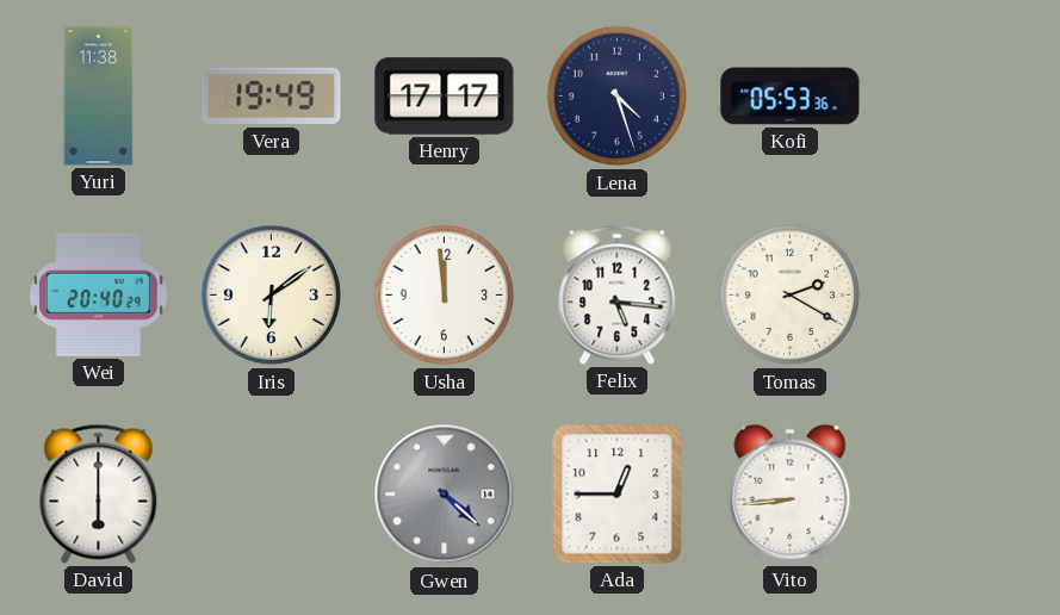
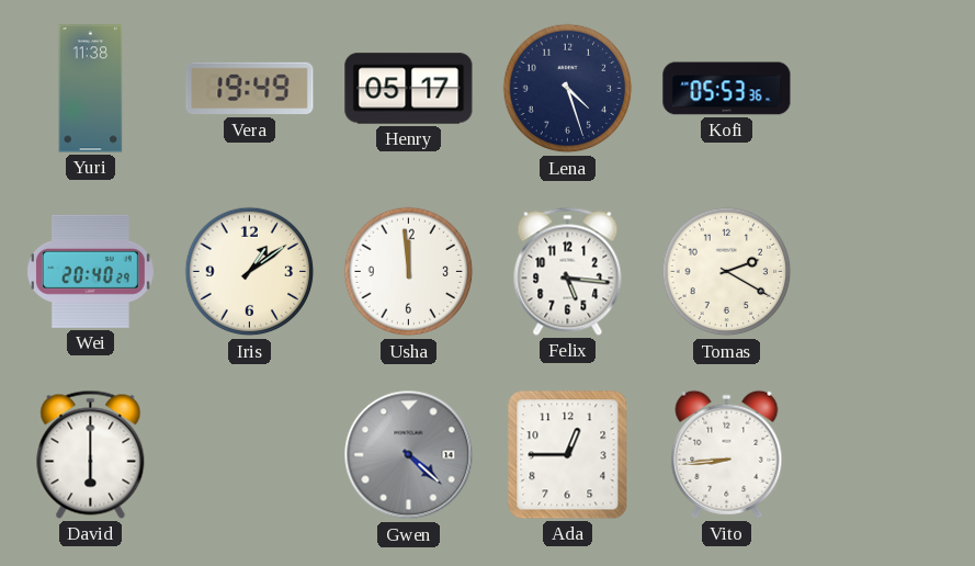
Henry: 17:17 -> 05:17 (409, 89)
Iris: 6:09 -> 1:09 (250, 272)
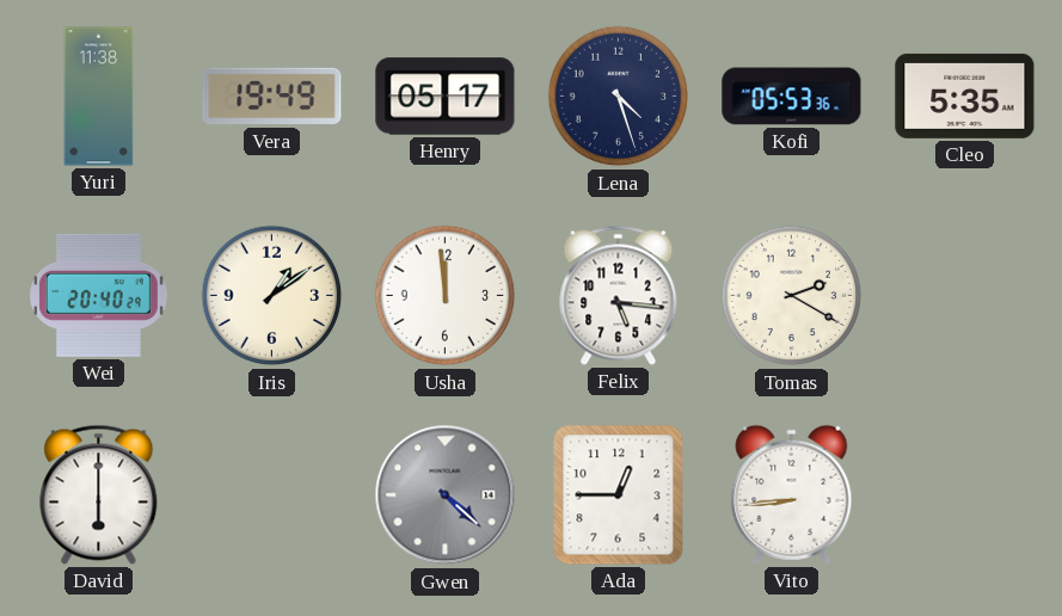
Cleo: none -> 5:35 (965, 96)
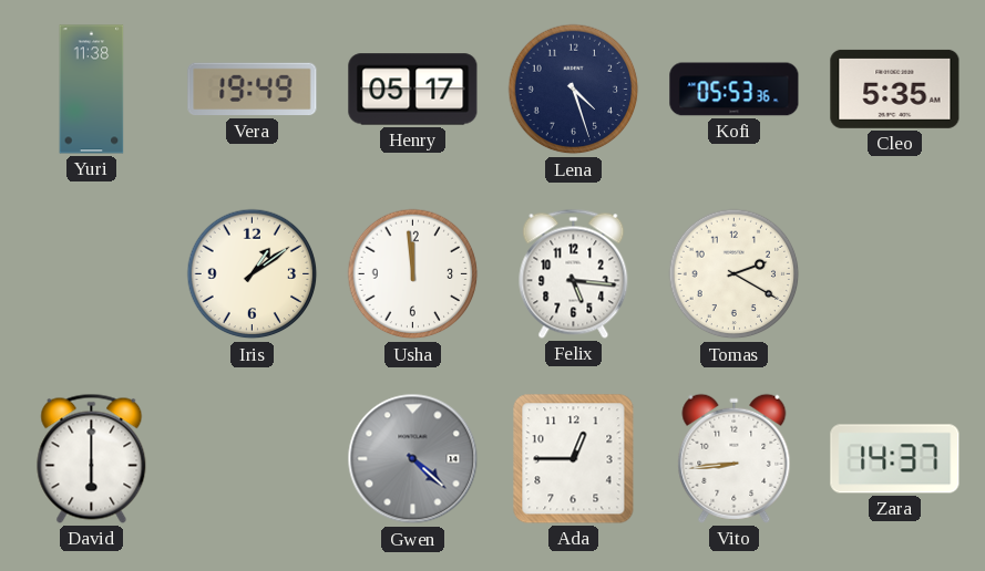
Wei: 20:40 -> none (98, 295)
Zara: none -> 14:37 (895, 459)
